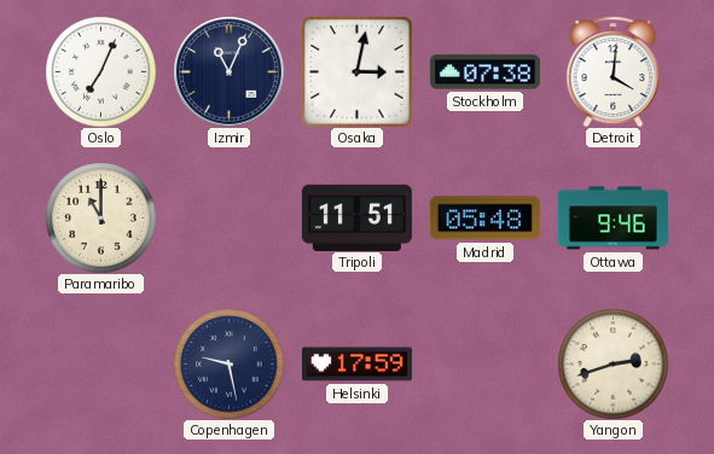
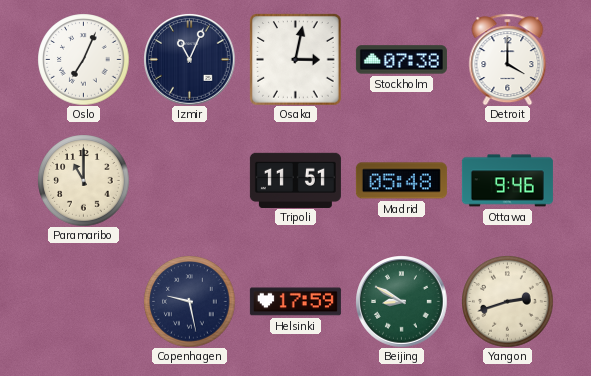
Detroit: 4:01 -> 4:00 (508, 59)
Beijing: none -> 8:50 (401, 301)
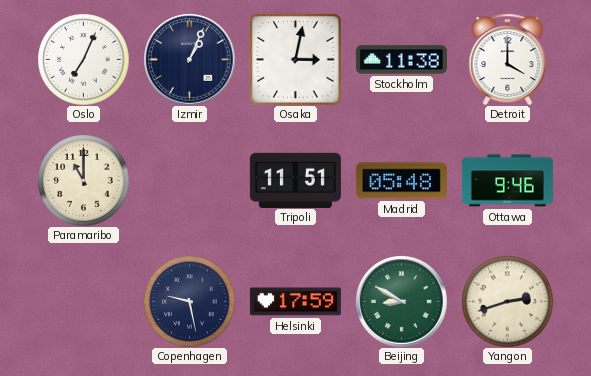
Izmir: 11:04 -> 1:04 (189, 59)
Stockholm: 07:38 -> 11:38 (401, 60)
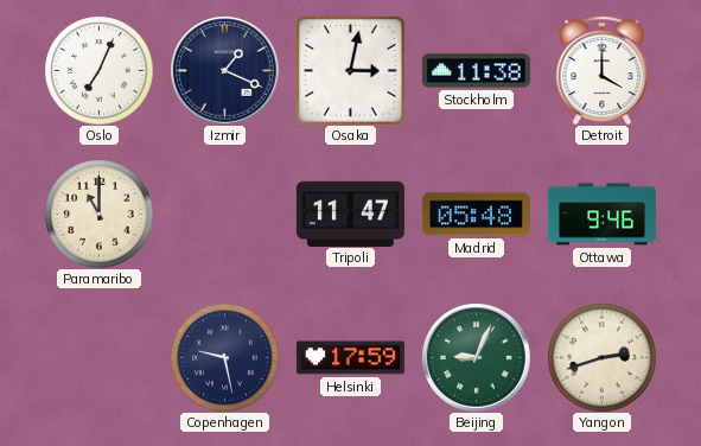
Izmir: 1:04 -> 1:19 (224, 70)
Tripoli: 11:51 -> 11:47 (350, 214)
Beijing: 8:50 -> 9:04 (476, 357)
